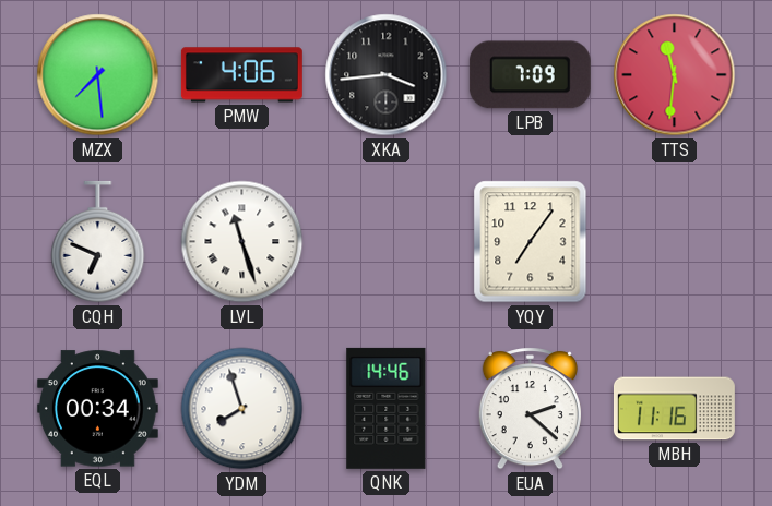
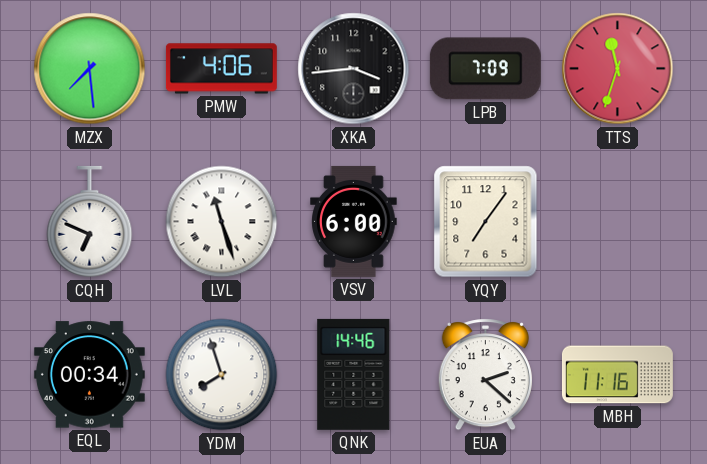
TTS: 11:31 -> 11:33 (618, 69)
VSV: none -> 6:00 (354, 221)
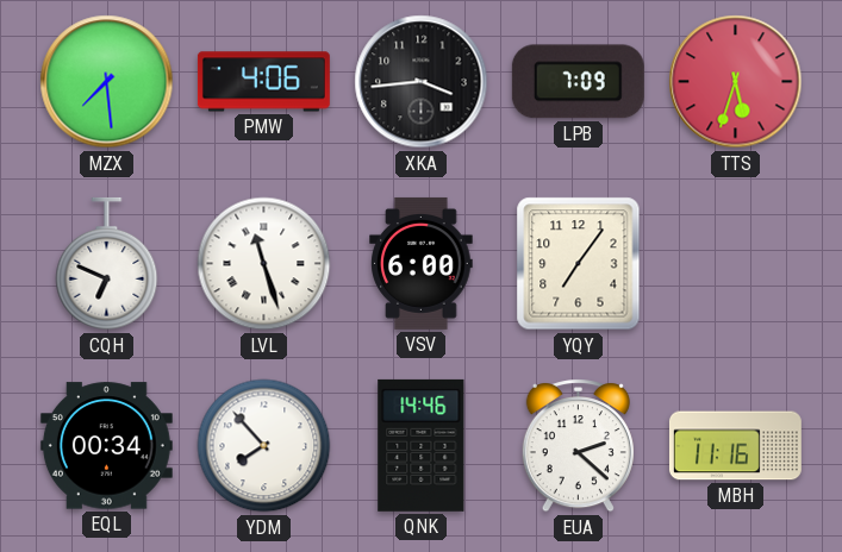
TTS: 11:33 -> 5:33 (736, 82)
YDM: 7:57 -> 7:53 (264, 446)
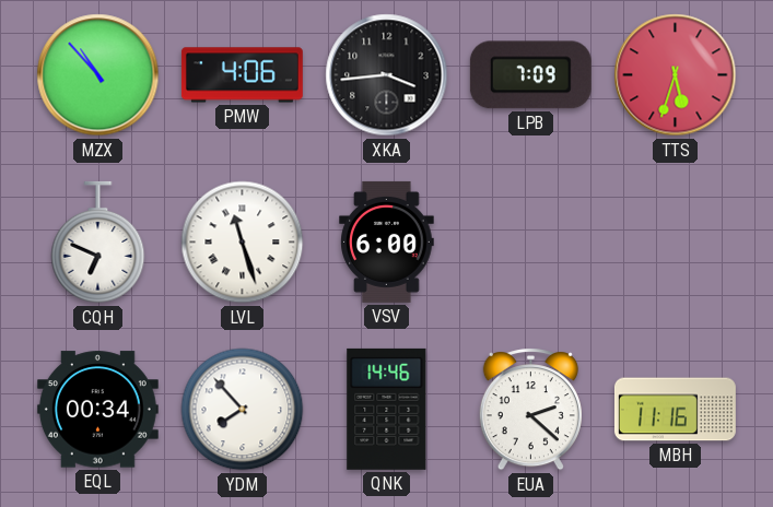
MZX: 7:29 -> 10:53 (98, 75)
YQY: 7:06 -> none (579, 264)
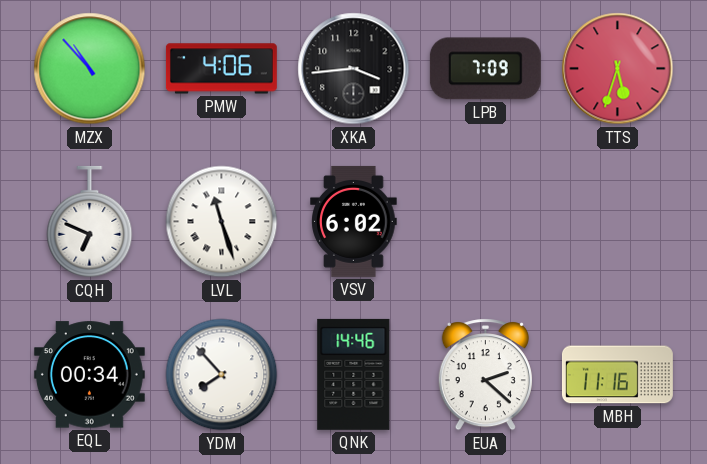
VSV: 6:00 -> 6:02 (354, 221)
